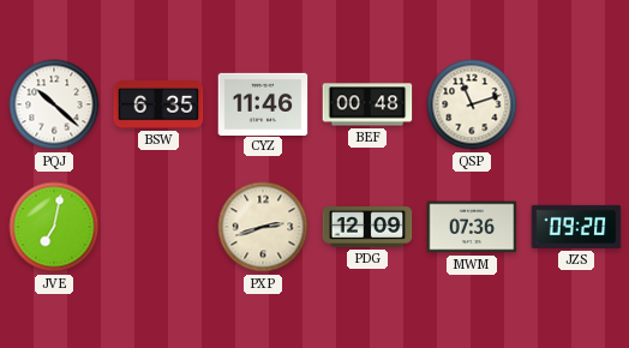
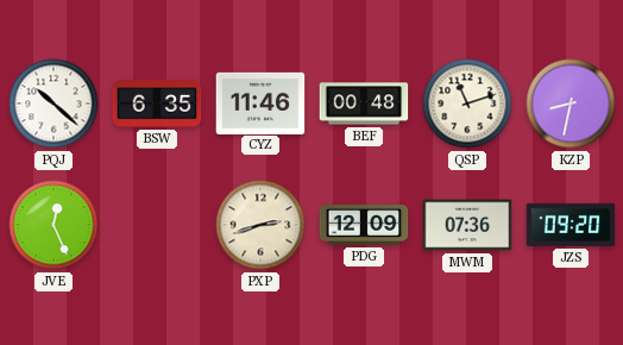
KZP: none -> 8:32 (571, 103)
JVE: 7:02 -> 12:26 (54, 225)
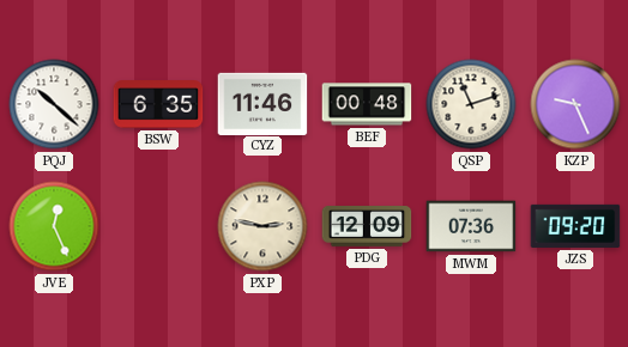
KZP: 8:32 -> 9:26 (575, 104)
PXP: 2:42 -> 2:47 (262, 226)
